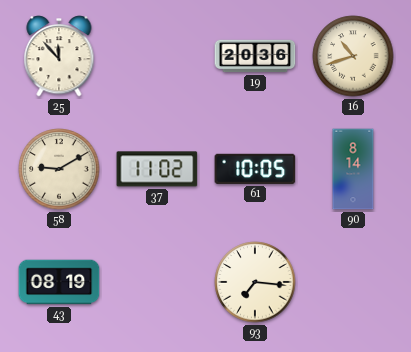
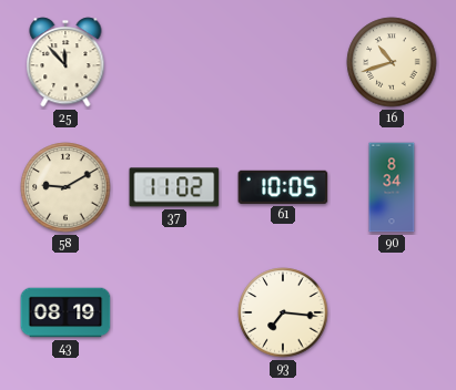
19: 20:36 -> none (255, 56)
90: 8:14 -> 8:34 (392, 187)
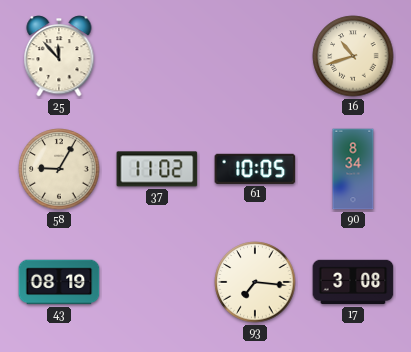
58: 9:10 -> 9:05 (59, 169)
17: none -> 3:08 (353, 282)
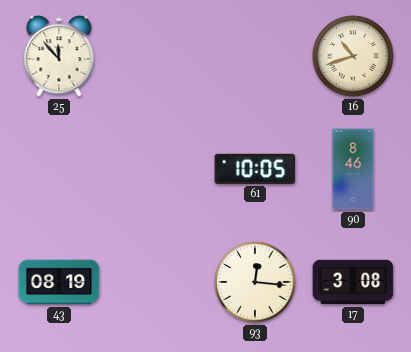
58: 9:05 -> none (59, 169)
37: 11:02 -> none (157, 169)
90: 8:34 -> 8:46 (353, 169)
93: 7:16 -> 12:16 (255, 282)
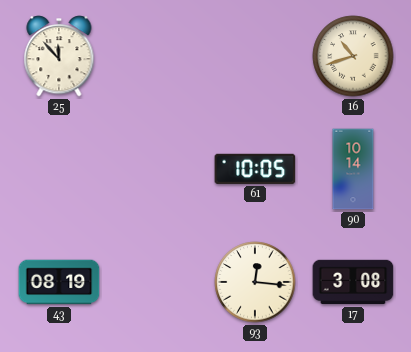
90: 8:46 -> 10:14 (353, 169)
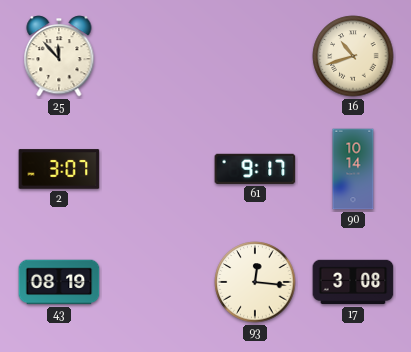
2: none -> 3:07 (59, 169)
61: 10:05 -> 9:17 (255, 169)
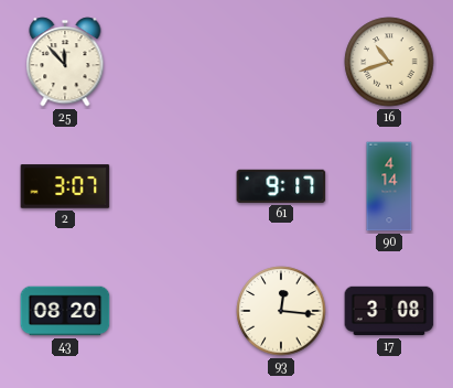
90: 10:14 -> 4:14 (389, 186)
43: 08:19 -> 08:20 (65, 311)
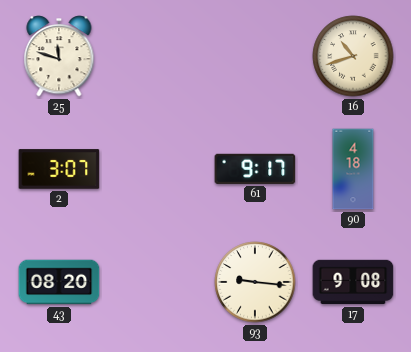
25: 11:53 -> 11:48 (59, 56)
90: 4:14 -> 4:18 (353, 169)
93: 12:16 -> 9:16 (255, 282)
17: 3:08 -> 9:08 (353, 282)
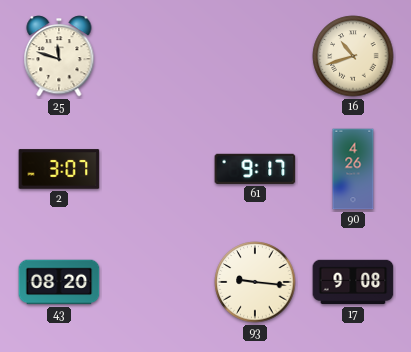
90: 4:18 -> 4:26 (353, 169)
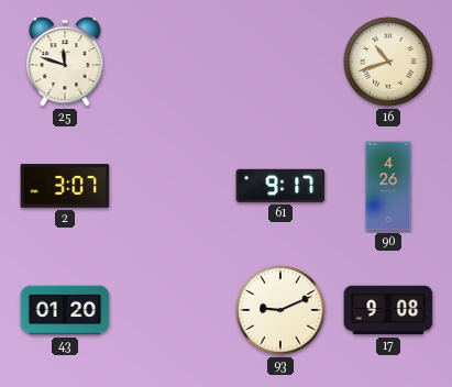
43: 08:20 -> 01:20 (65, 310)
93: 9:16 -> 9:11 (280, 310)
